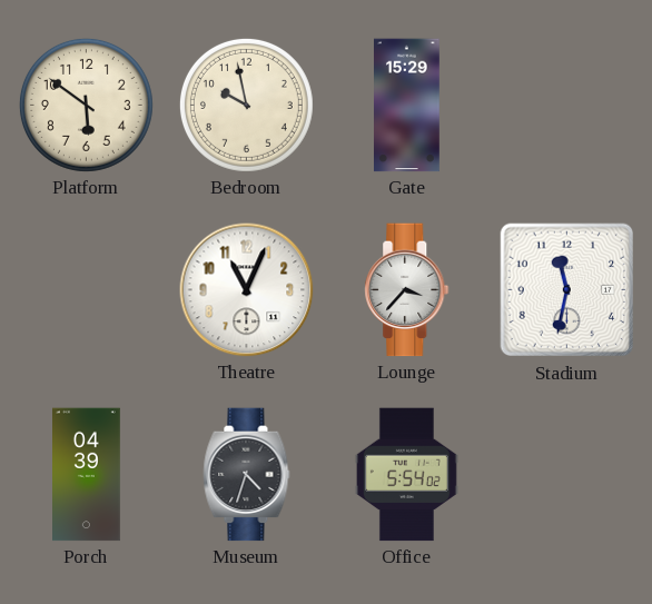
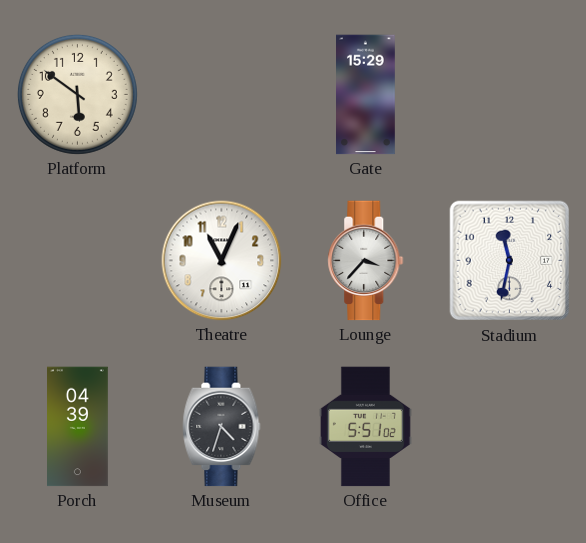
Bedroom: 9:58 -> none (246, 105)
Office: 5:54 -> 5:51 (365, 427)
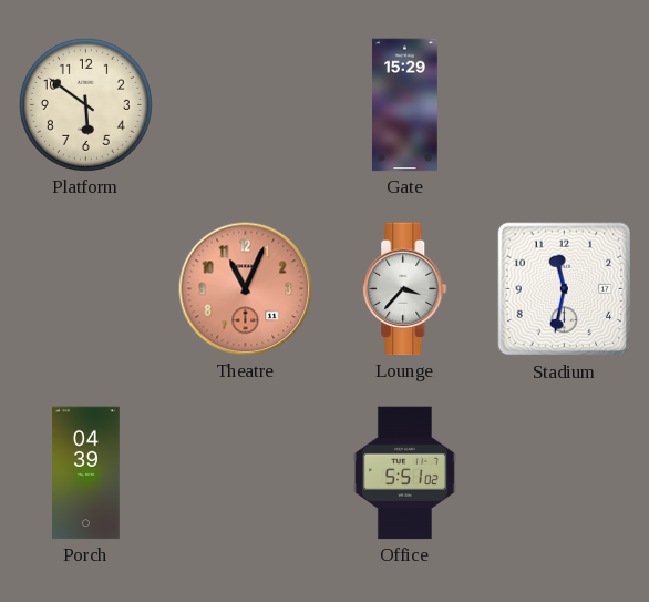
Theatre dial: white -> salmon (246, 289)
Museum: 4:33 -> none (222, 427)
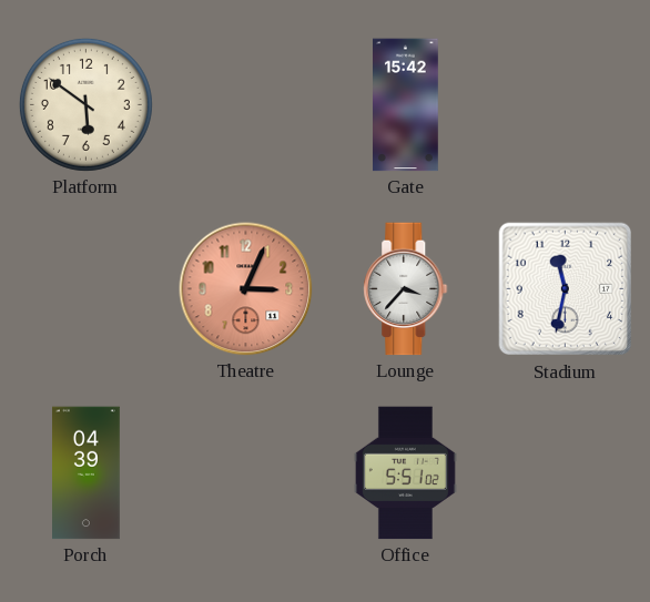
Gate: 15:29 -> 15:42 (406, 105)
Theatre: 11:04 -> 3:04 (246, 289)
